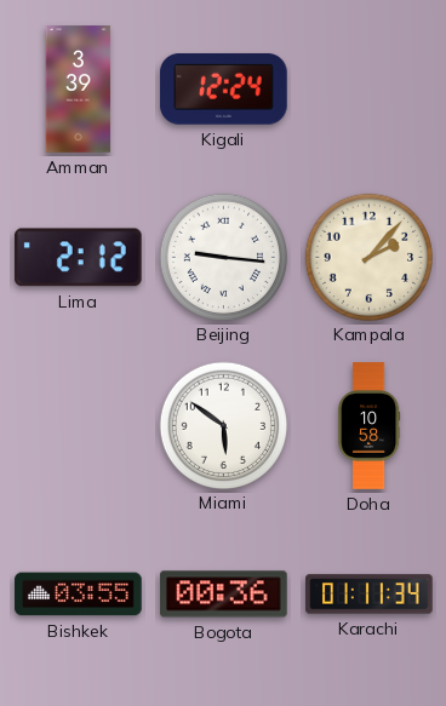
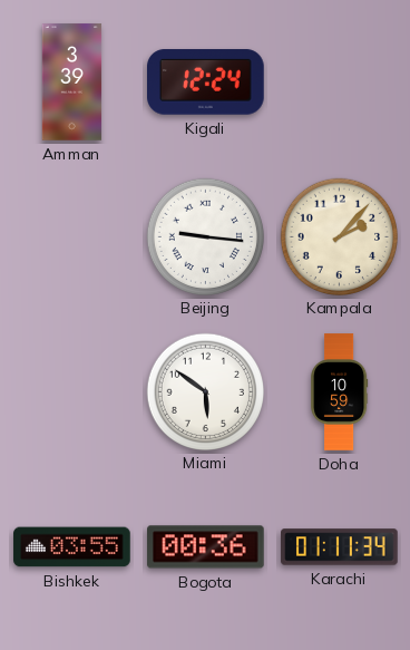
Lima: 2:12 -> none (78, 258)
Doha: 10:58 -> 10:59 (340, 392)
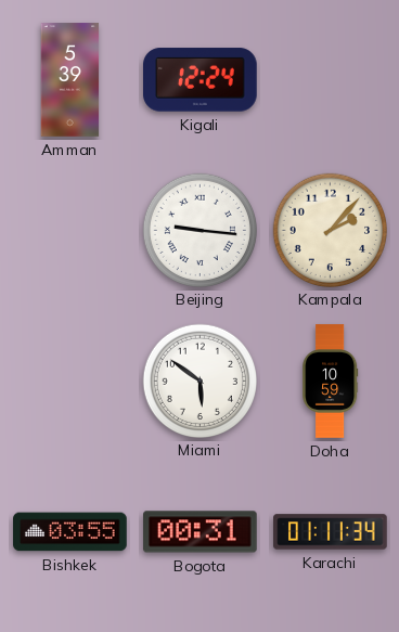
Amman: 3:39 -> 5:39 (70, 80)
Bogota: 00:36 -> 00:31 (201, 532)
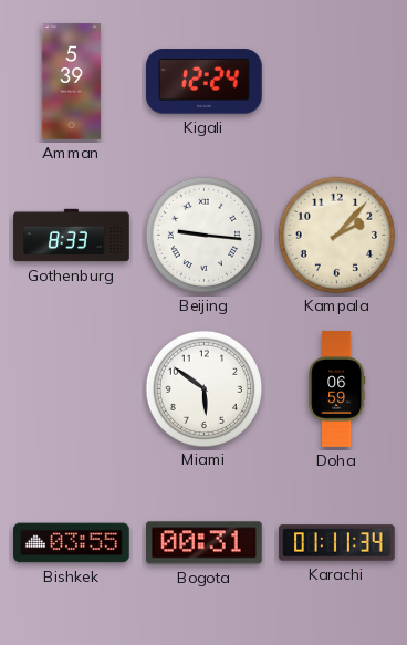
Gothenburg: none -> 8:33 (72, 236)
Doha: 10:59 -> 06:59 (337, 389)
